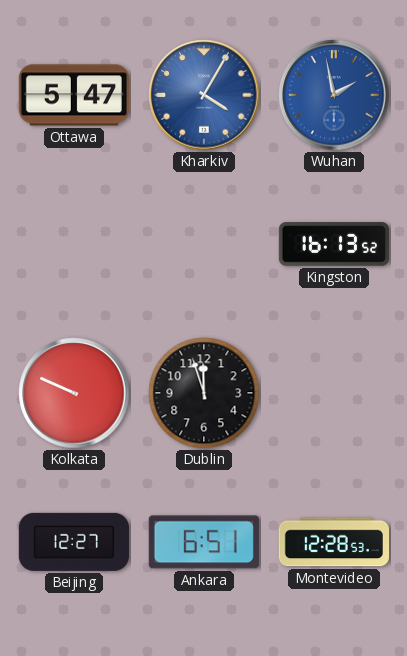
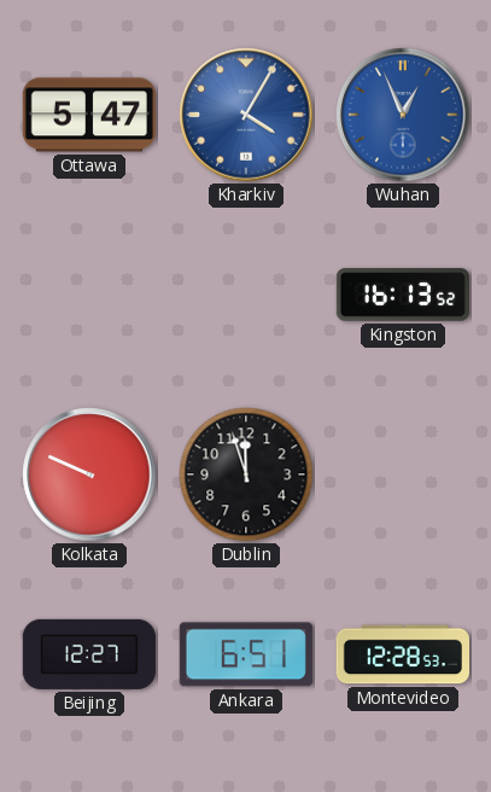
Wuhan: 1:58 -> 12:56 (403, 115)
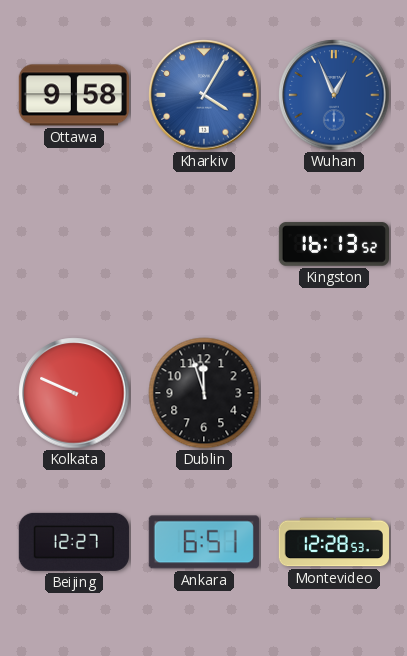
Ottawa: 5:47 -> 9:58 (74, 95)
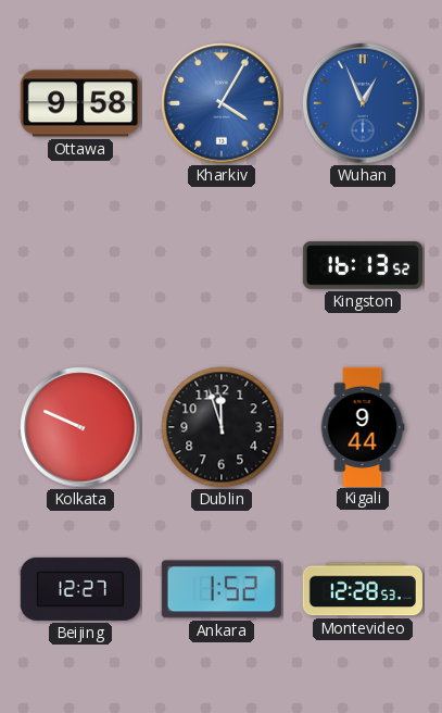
Kigali: none -> 9:44 (363, 426)
Ankara: 6:51 -> 1:52 (222, 589)
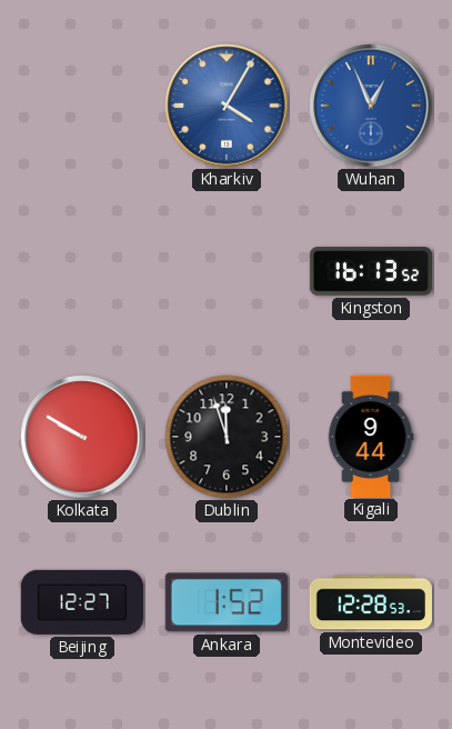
Ottawa: 9:58 -> none (80, 103)
Kolkata: 9:49 -> 9:50 (82, 437)
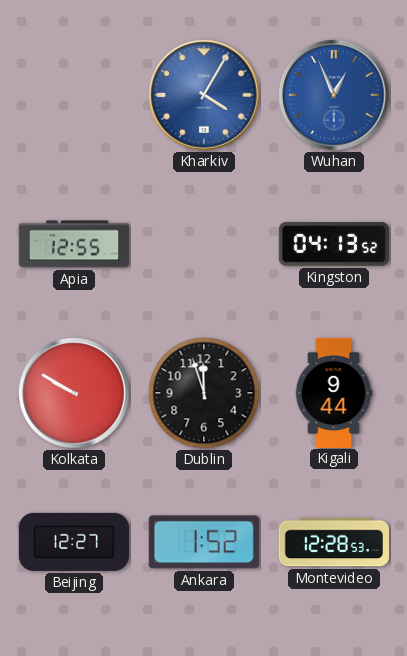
Apia: none -> 12:55 (73, 244)
Kingston: 16:13 -> 04:13 (333, 244)
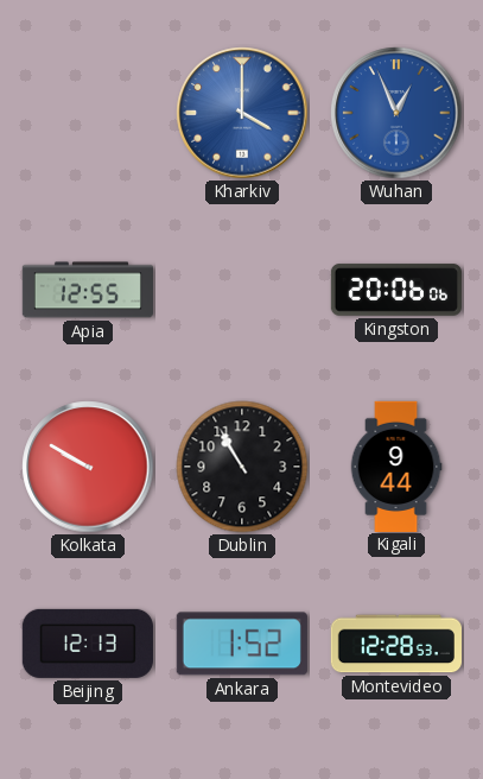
Kharkiv: 4:05 -> 4:00 (242, 113)
Kingston: 04:13 -> 20:06 (395, 290)
Dublin: 11:57 -> 10:55 (242, 467)
Beijing: 12:27 -> 12:13 (88, 644)
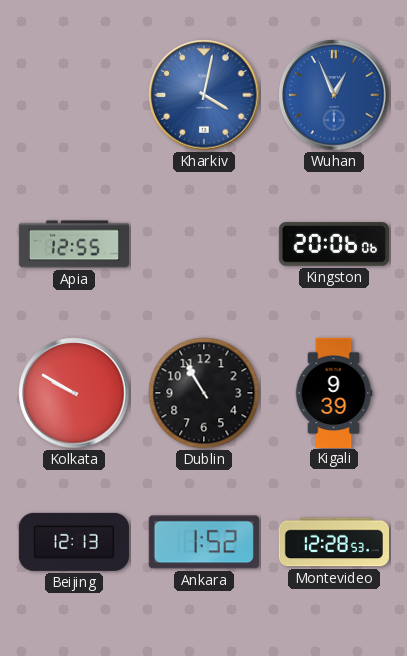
Kharkiv: 4:00 -> 4:02 (204, 95)
Kigali: 9:44 -> 9:39 (334, 392)
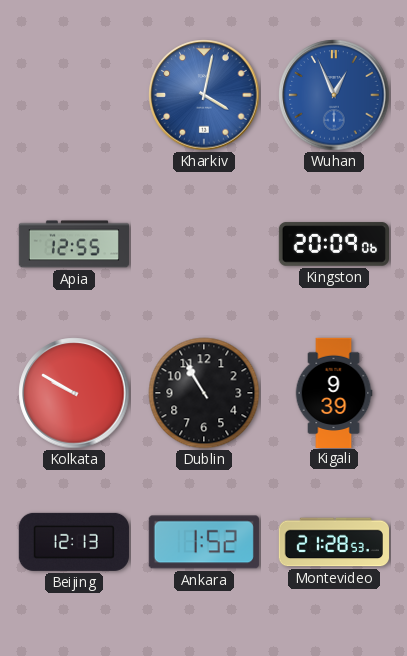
Kingston: 20:06 -> 20:09 (333, 244)
Montevideo: 12:28 -> 21:28 (333, 542)
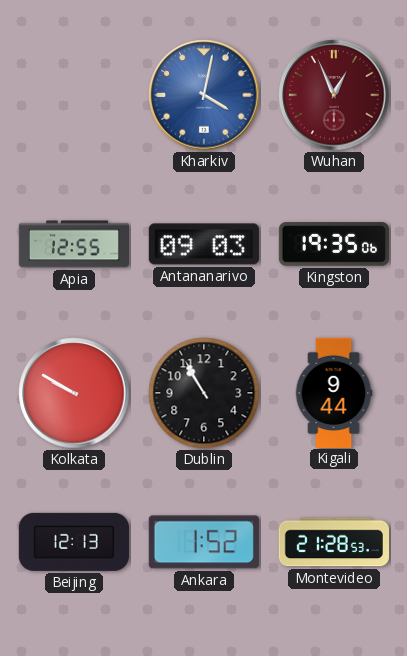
Wuhan dial: blue -> burgundy (334, 95)
Antananarivo: none -> 09:03 (204, 244)
Kingston: 20:09 -> 19:35 (333, 244)
Kigali: 9:39 -> 9:44 (334, 392)
